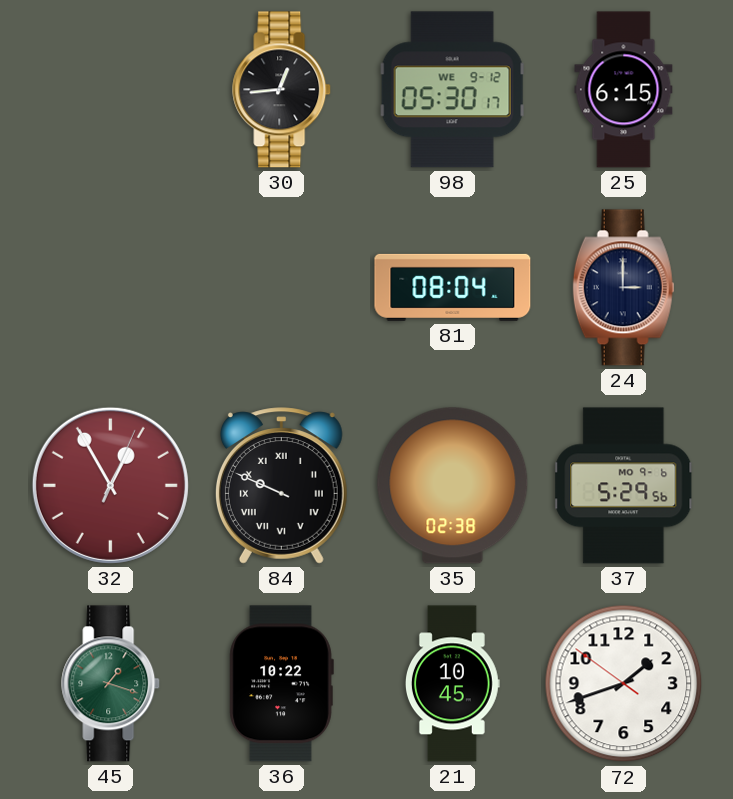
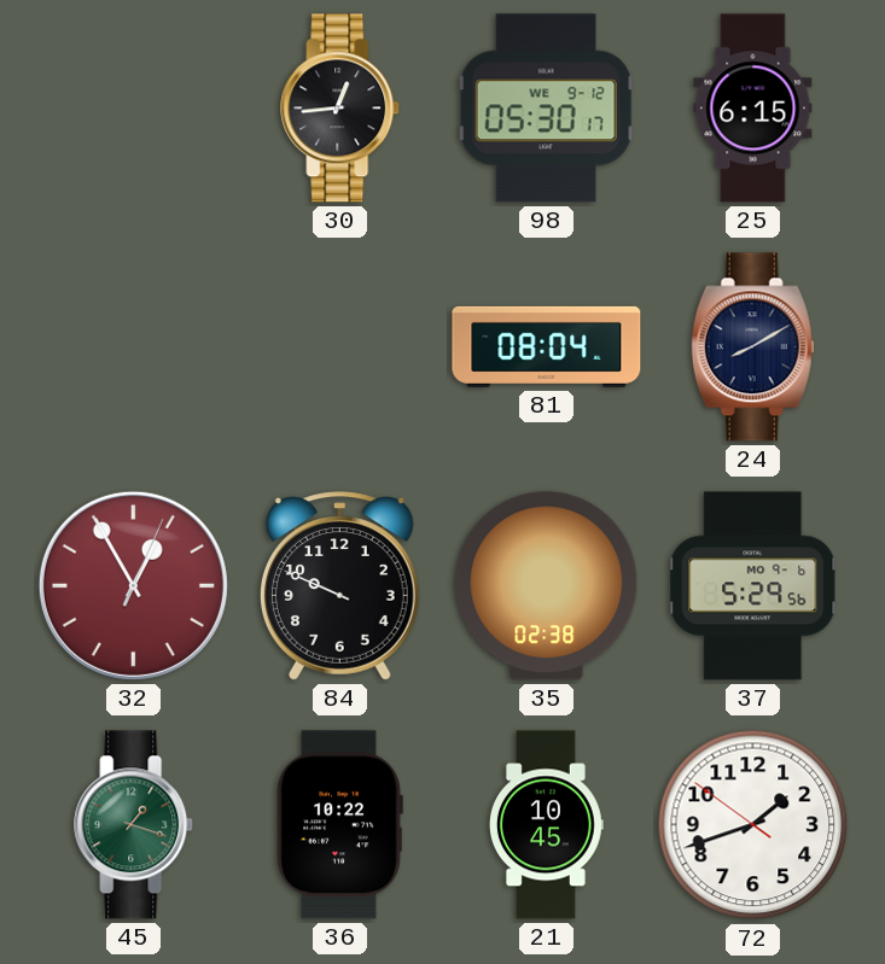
24: 3:00 -> 8:10 (753, 347)
84 numerals: Roman -> Arabic (339, 586)
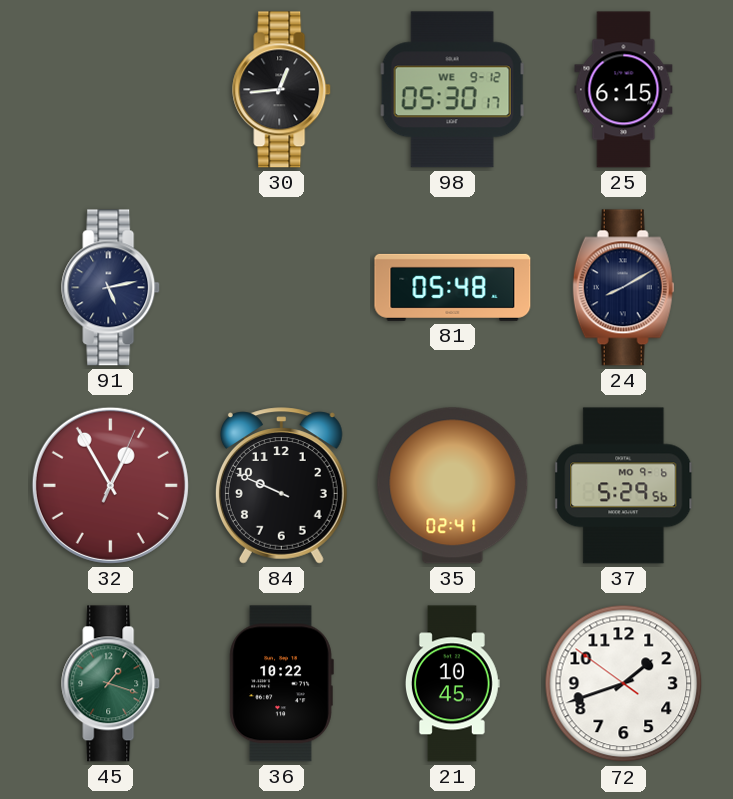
91: none -> 5:13 (111, 288)
81: 08:04 -> 05:48 (453, 287)
35: 02:38 -> 02:41 (453, 486)
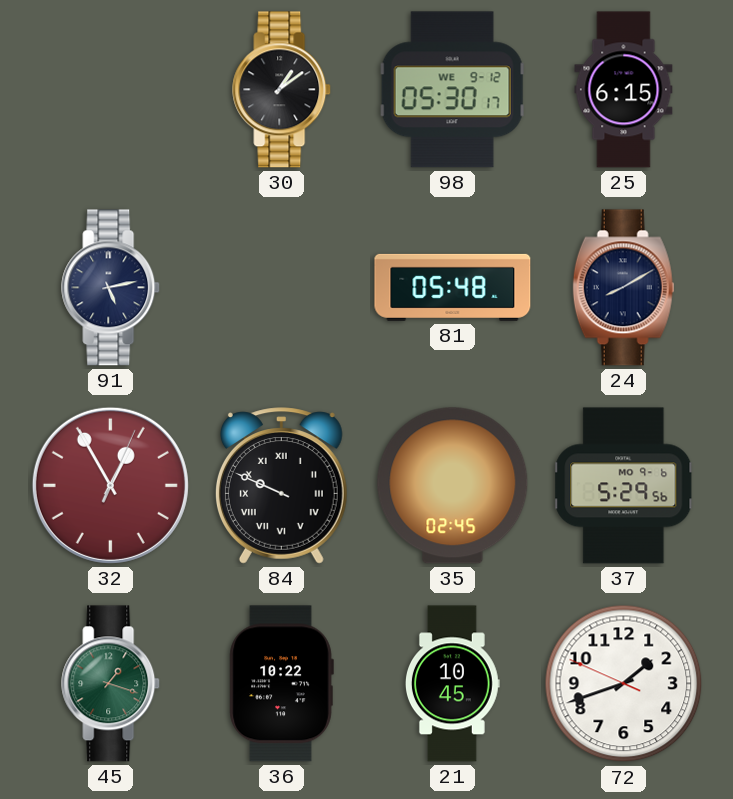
30: 12:44 -> 1:09 (282, 90)
84 numerals: Arabic -> Roman (281, 486)
35: 02:41 -> 02:45 (453, 486)
72: 1:41:51 -> 1:41:49 (624, 684)
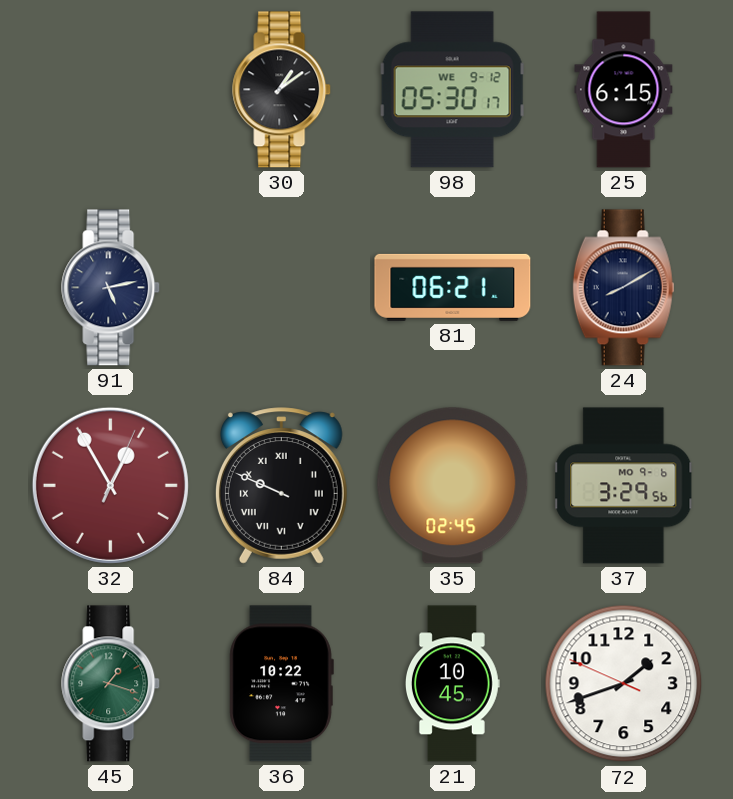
81: 05:48 -> 06:21 (453, 287)
37: 5:29 -> 3:29 (624, 486)
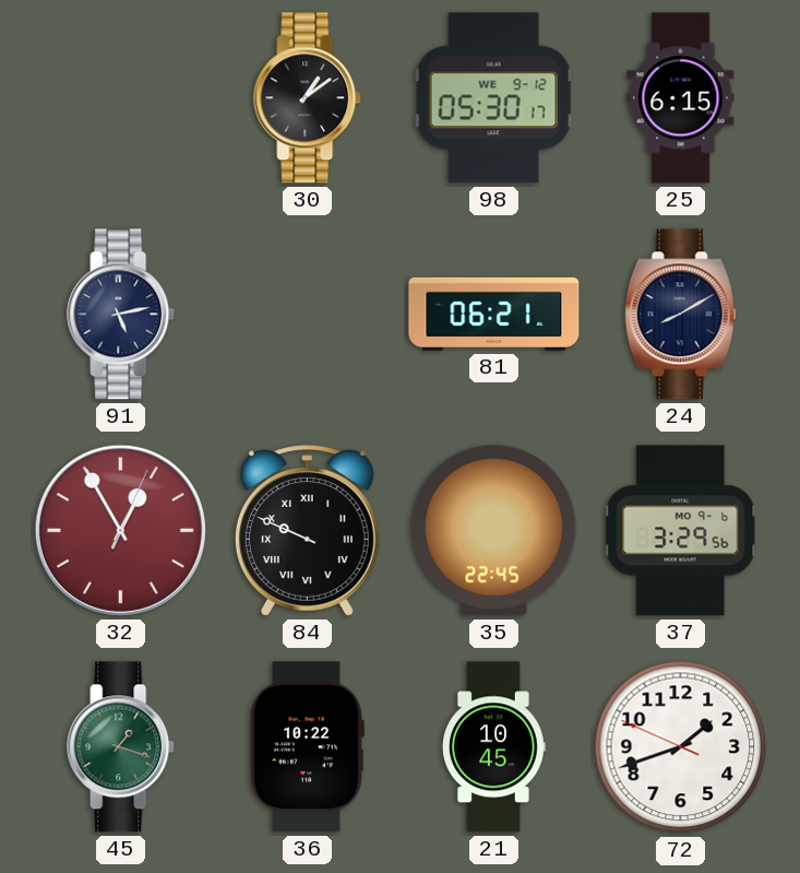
35: 02:45 -> 22:45 (494, 531)
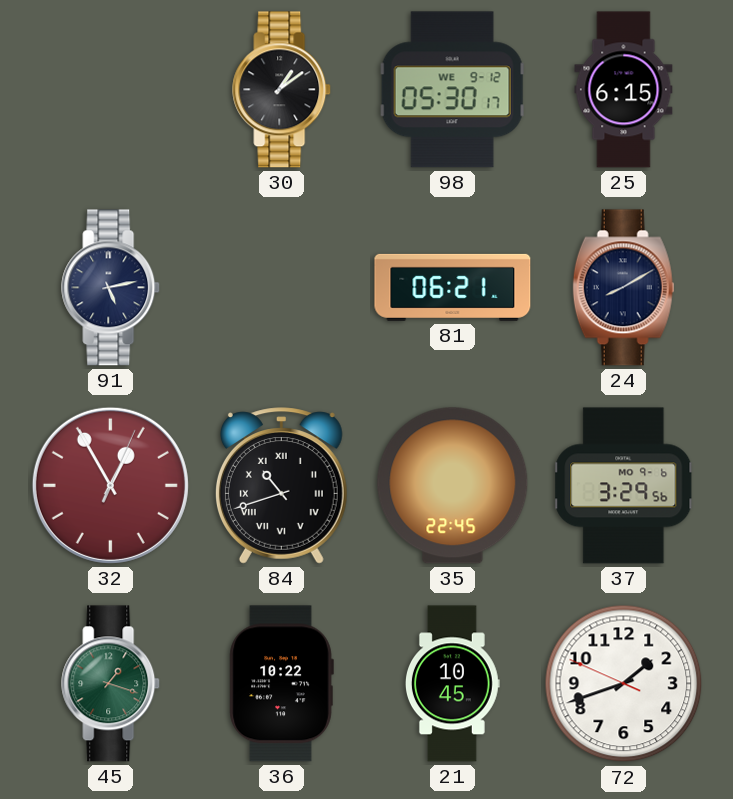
84: 9:49 -> 10:42 (281, 486)
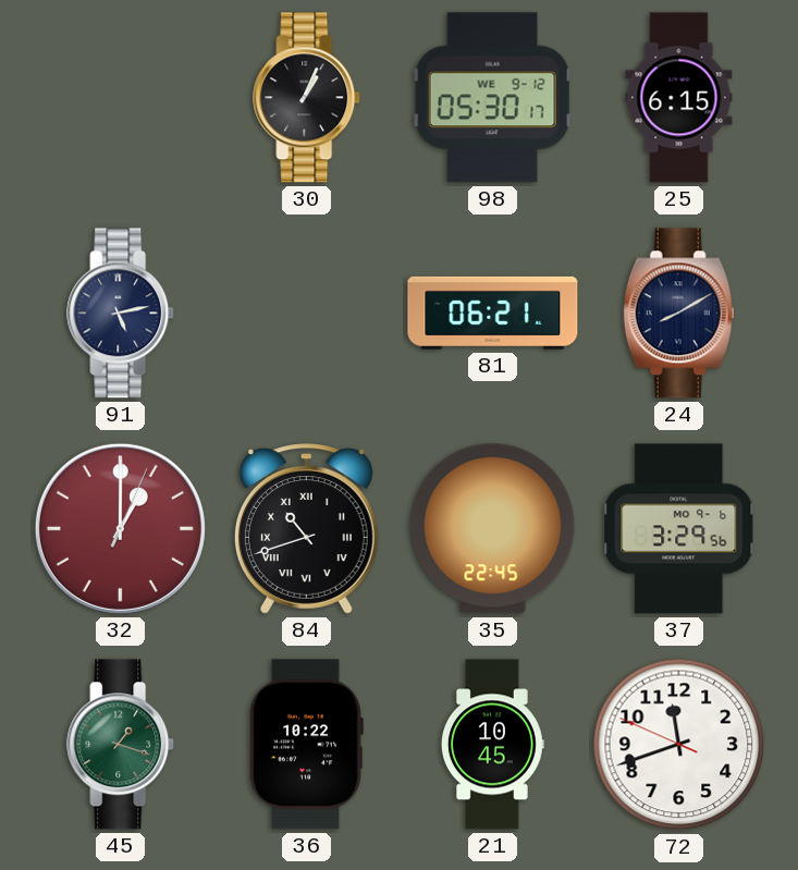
30: 1:09 -> 1:04 (307, 98)
32: 12:55 -> 1:00 (120, 528)
72: 1:41 -> 11:41 (679, 745)
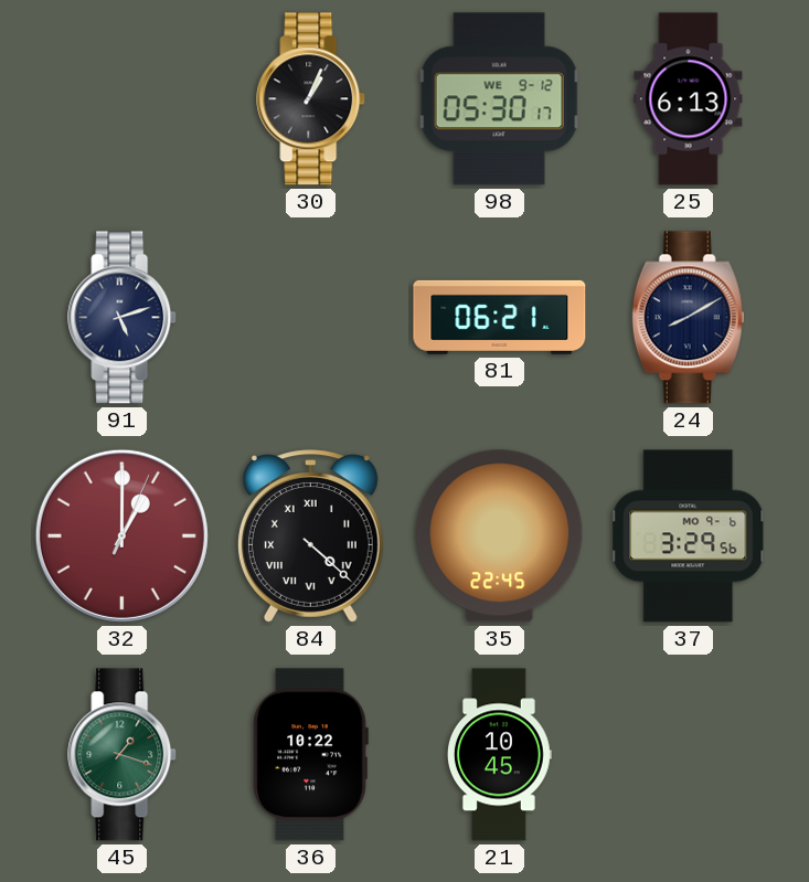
25: 6:15 -> 6:13 (689, 99)
91: 5:13 -> 5:12 (123, 318)
84: 10:42 -> 4:22 (310, 536)
72: 11:41 -> none (679, 745)
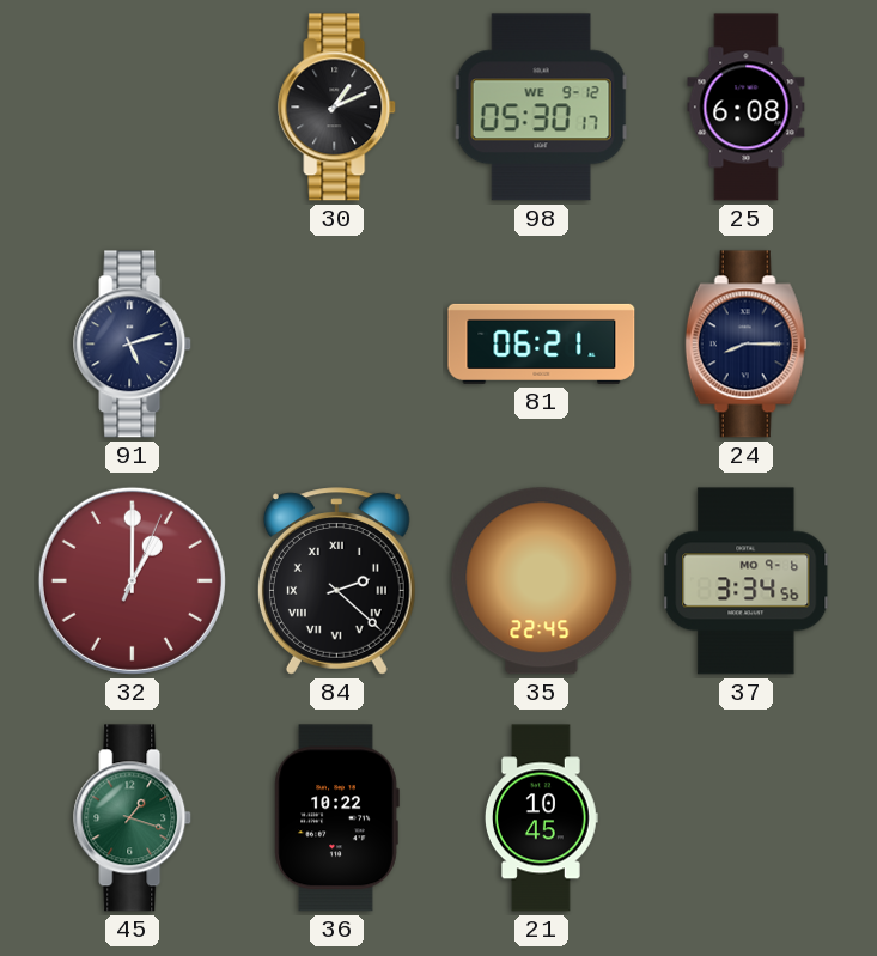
30: 1:04 -> 1:11 (337, 108)
25: 6:13 -> 6:08 (747, 108)
24: 8:10 -> 8:15 (747, 345)
84: 4:22 -> 2:22 (336, 581)
37: 3:29 -> 3:34 (747, 581)
